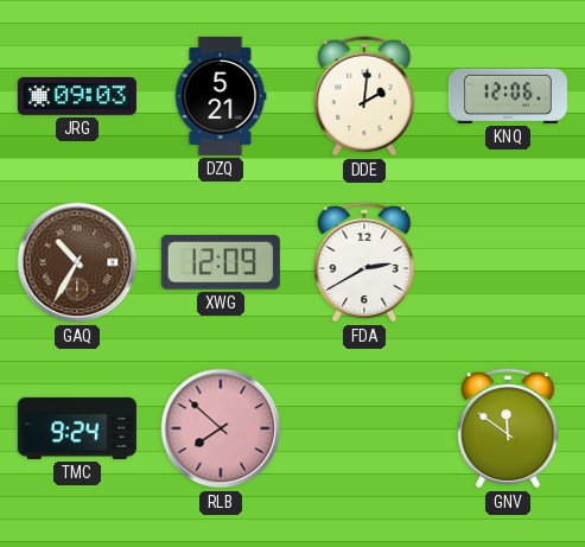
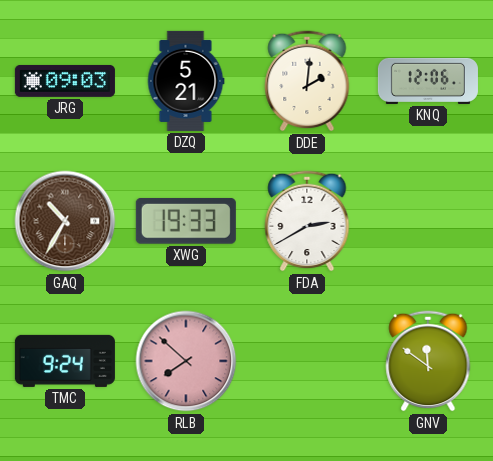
XWG: 12:09 -> 19:33 (186, 221)
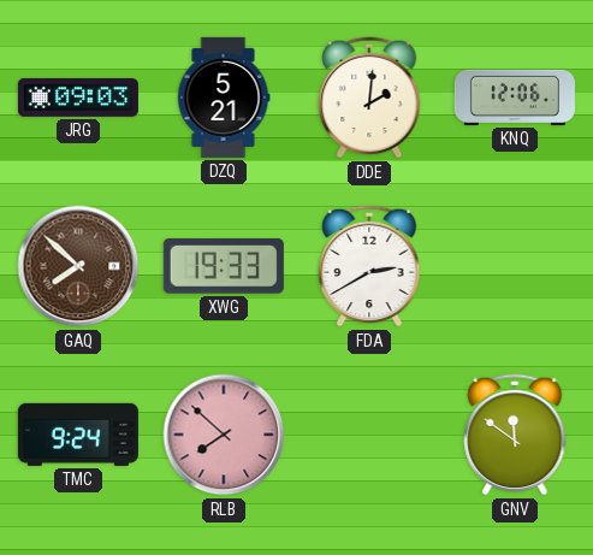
GAQ: 10:35 -> 7:52 (78, 266)
